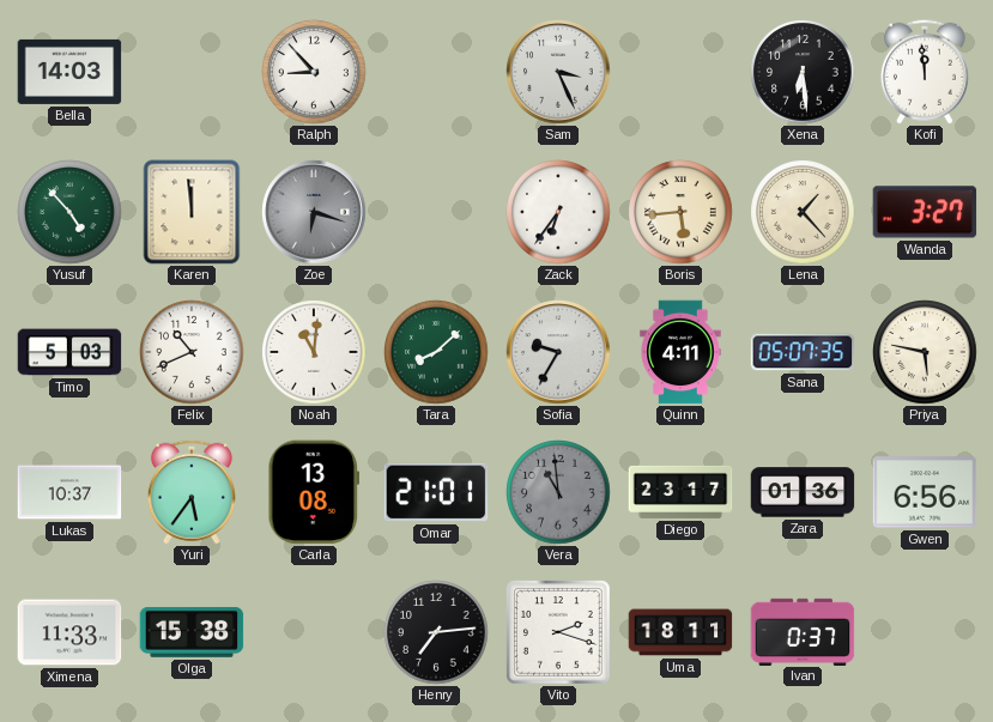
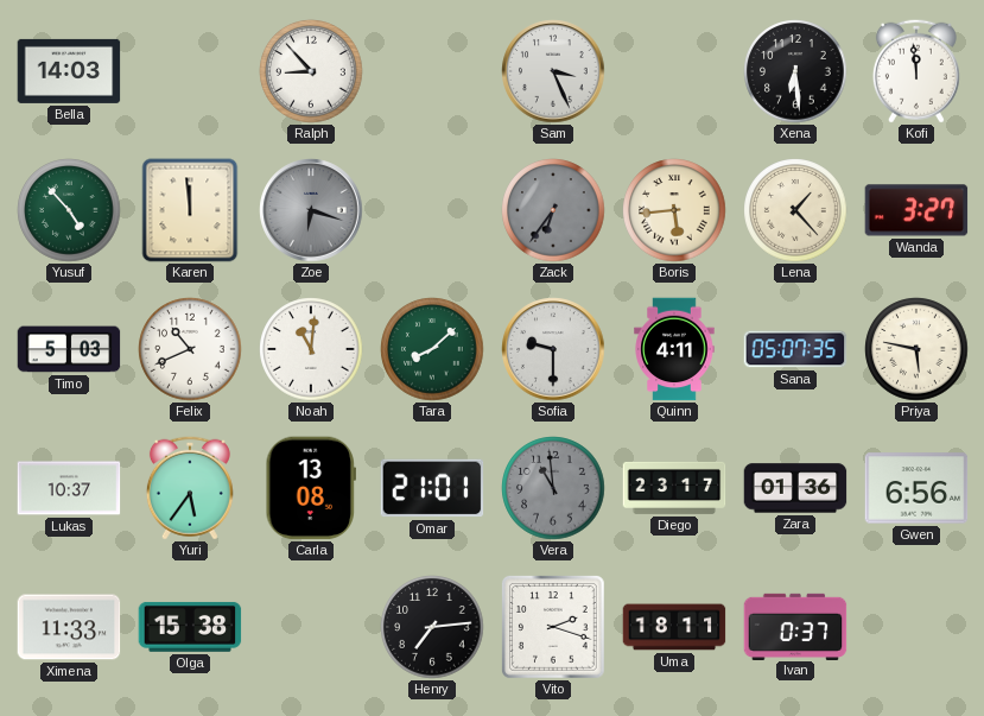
Zack dial: white -> grey (553, 210)
Sofia: 9:35 -> 9:30 (553, 349)
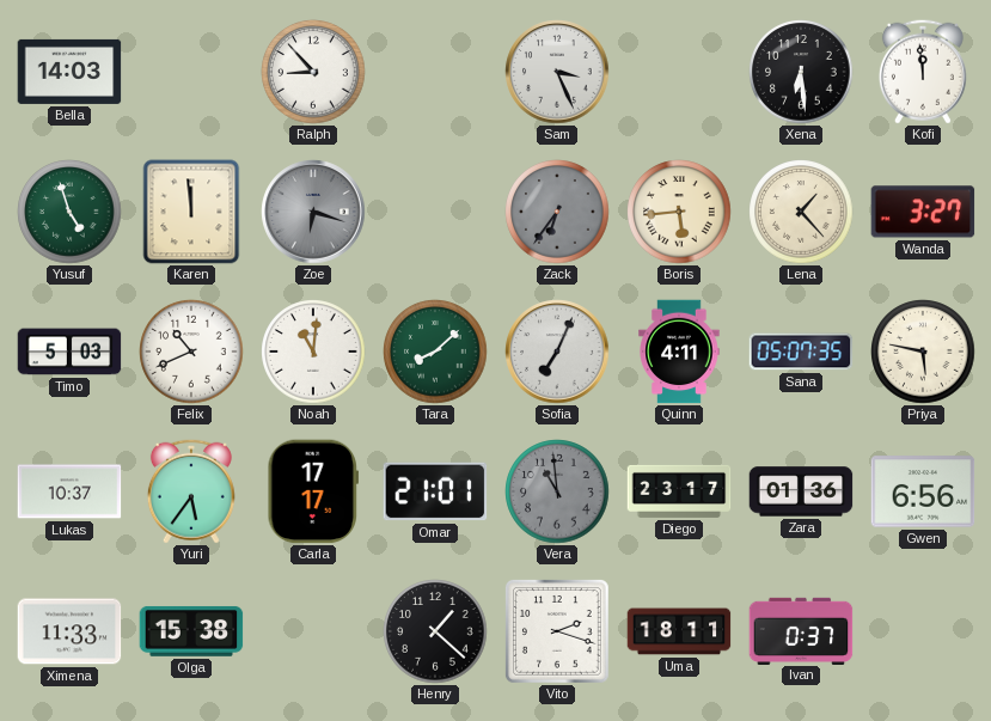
Yusuf: 4:53 -> 4:57 (69, 212)
Sofia: 9:30 -> 7:04 (557, 352)
Carla: 13:08 -> 17:17 (312, 491)
Henry: 7:14 -> 1:22 (435, 631)
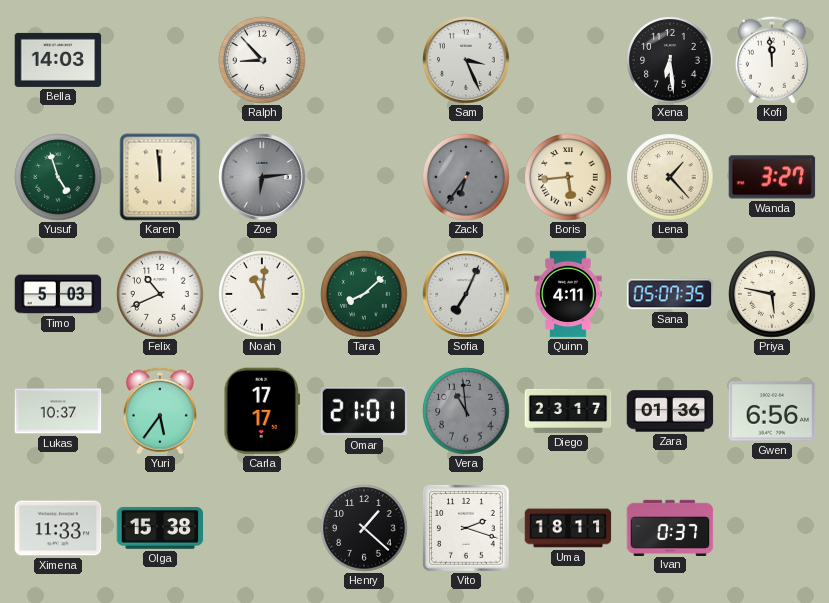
Zoe: 6:18 -> 6:14 (262, 177)
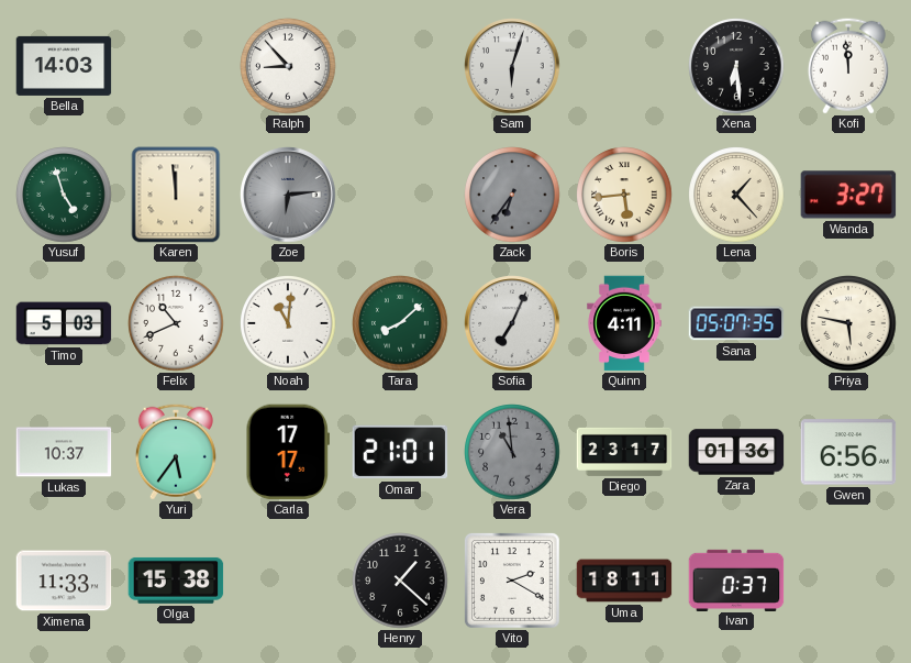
Sam: 3:26 -> 6:03 (512, 66)
Vito: 2:18 -> 2:20 (513, 582)
